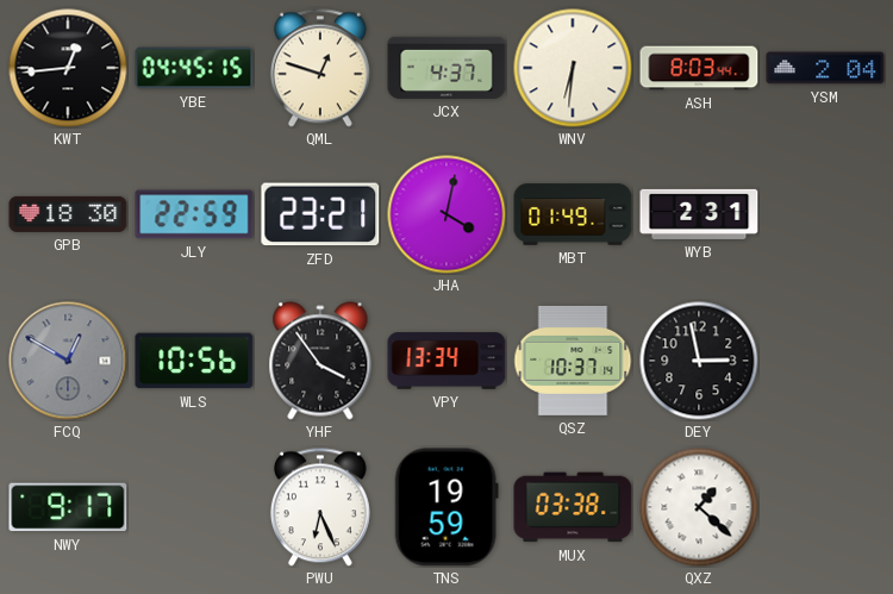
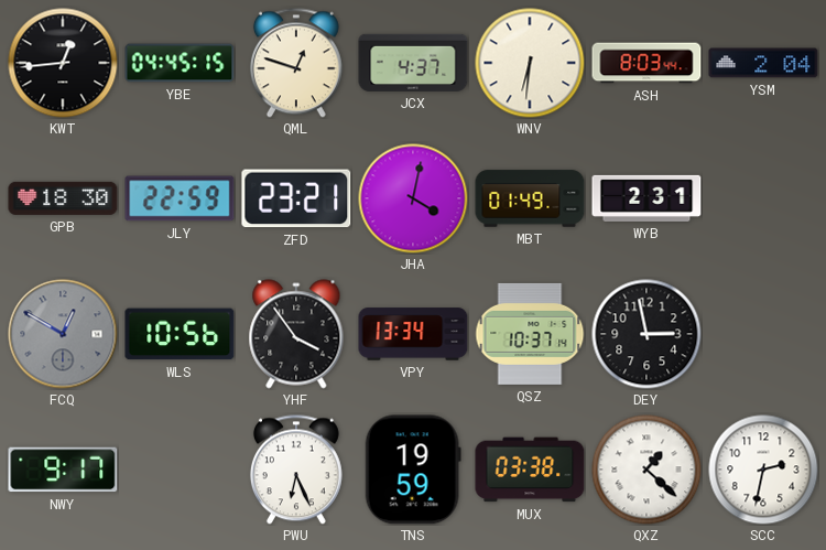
SCC: none -> 2:32 (763, 470)
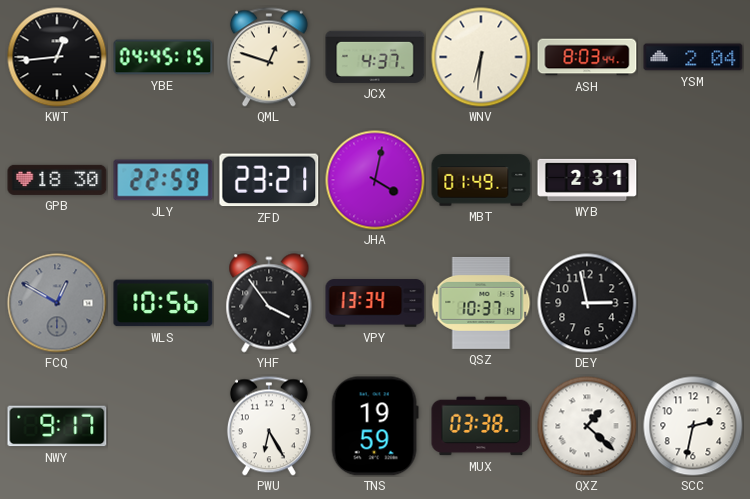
PWU: 6:26 -> 6:25 (269, 426)
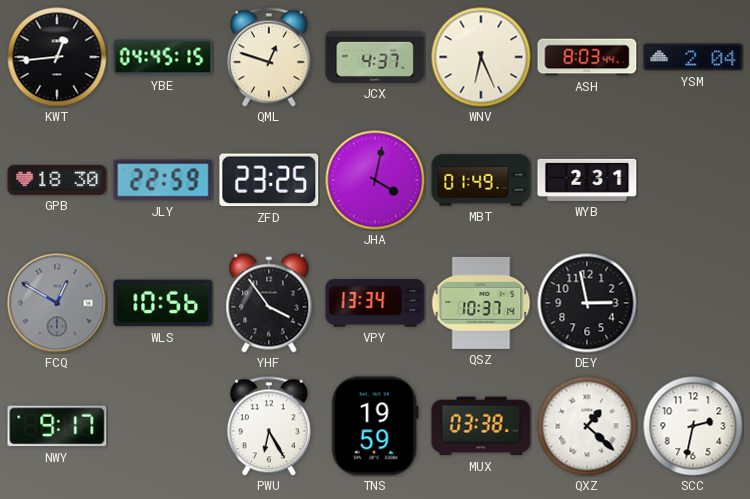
WNV: 6:31 -> 6:26 (481, 57)
ZFD: 23:21 -> 23:25 (269, 180)
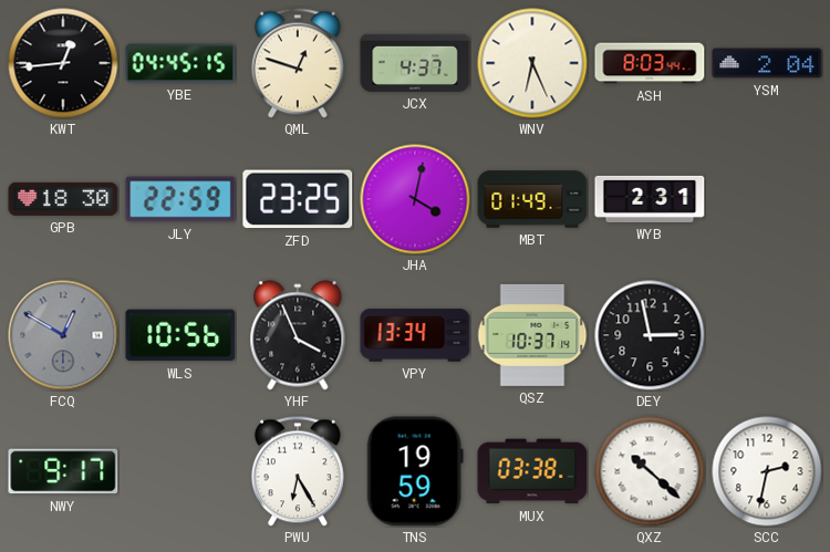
YHF: 3:54 -> 3:56 (298, 335)
QXZ: 1:22 -> 10:22 (650, 471)
